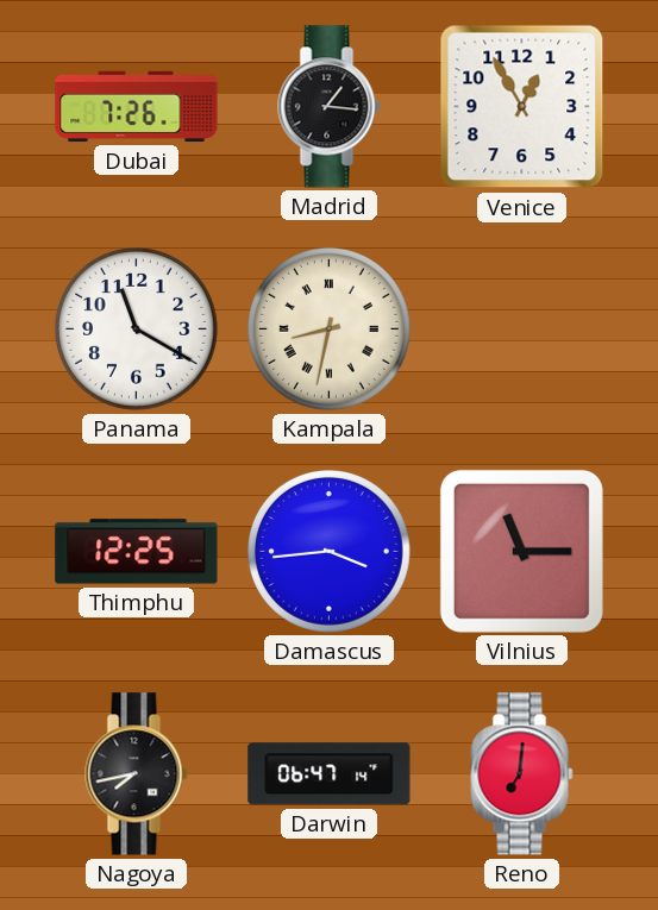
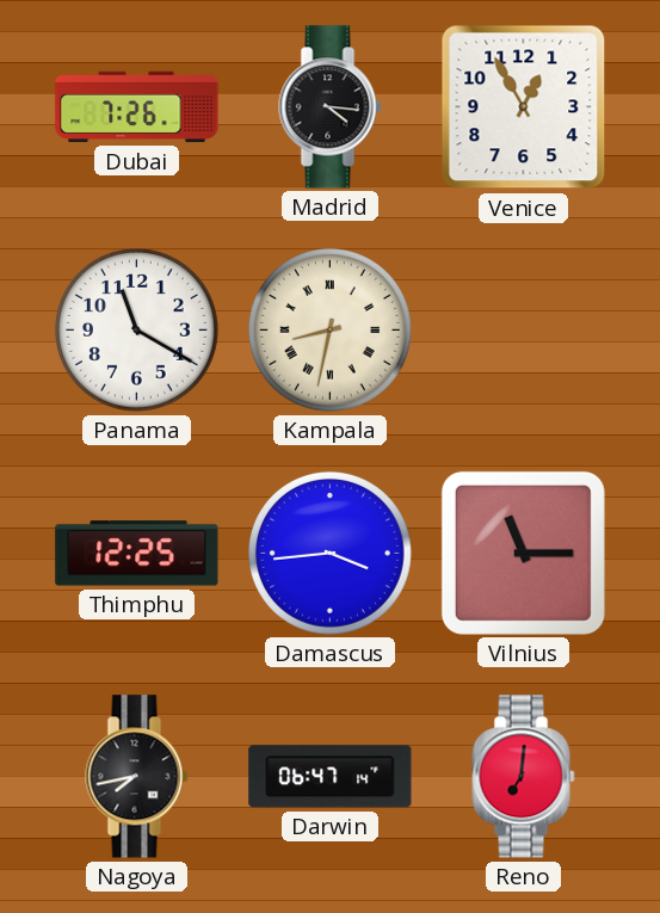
Madrid: 1:16 -> 4:16 (331, 107)
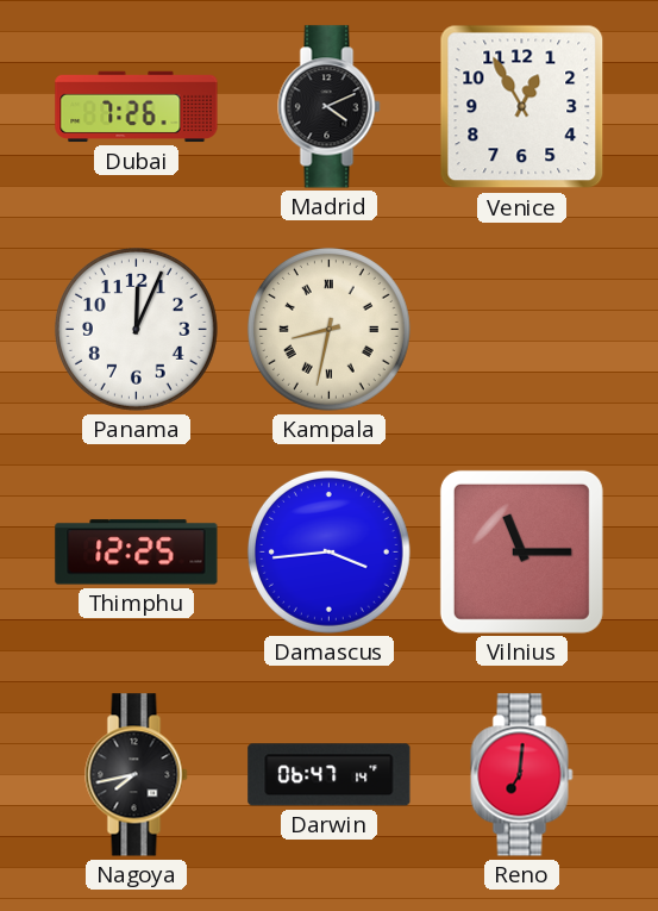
Madrid: 4:16 -> 4:11 (330, 107)
Panama: 11:20 -> 12:04 (136, 329)
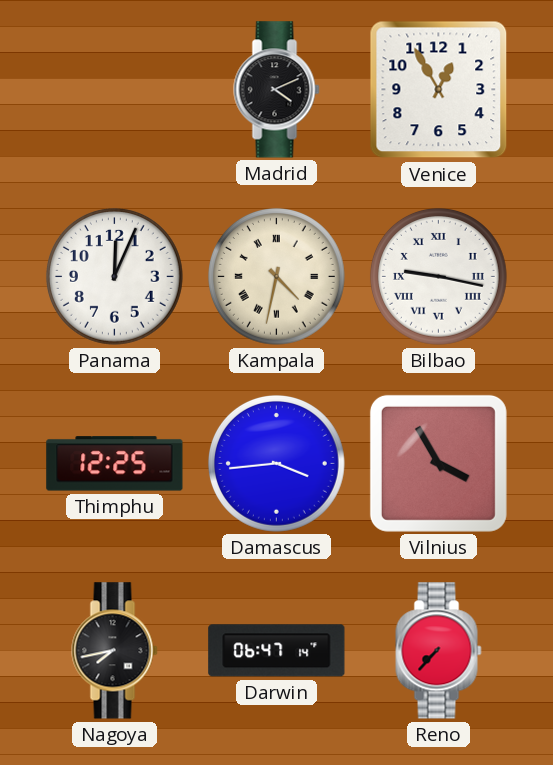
Dubai: 7:26 -> none (137, 107)
Kampala: 8:32 -> 4:32 (276, 276)
Bilbao: none -> 9:17 (438, 276)
Vilnius: 11:15 -> 3:55 (438, 463)
Reno: 7:01 -> 7:37 (439, 651)
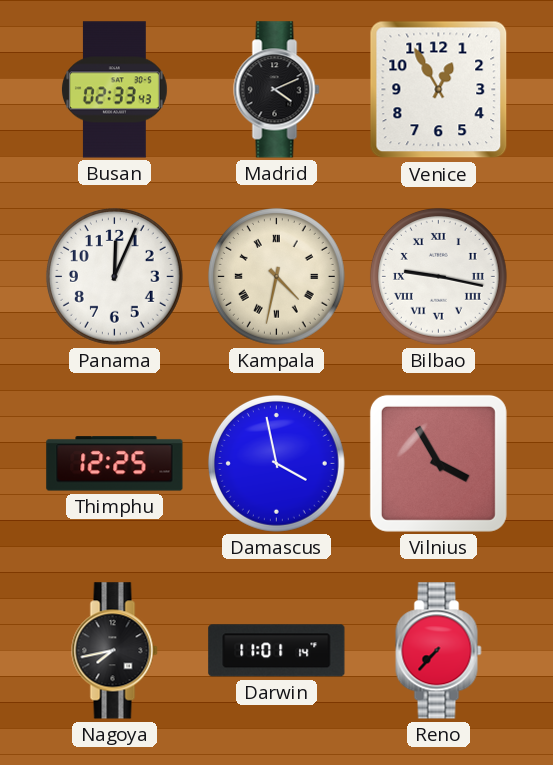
Busan: none -> 02:33 (114, 90)
Damascus: 3:44 -> 3:58 (276, 463)
Darwin: 06:47 -> 11:01 (277, 651)
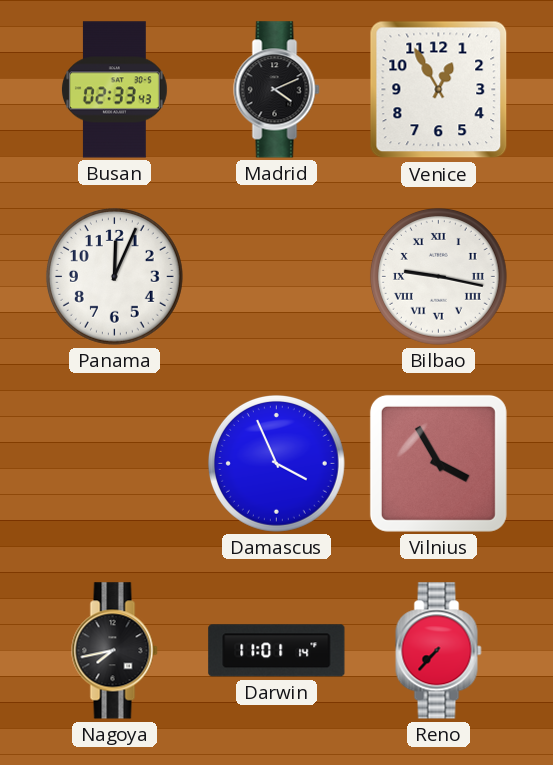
Kampala: 4:32 -> none (276, 276)
Thimphu: 12:25 -> none (115, 464)
Damascus: 3:58 -> 3:56 (276, 463)
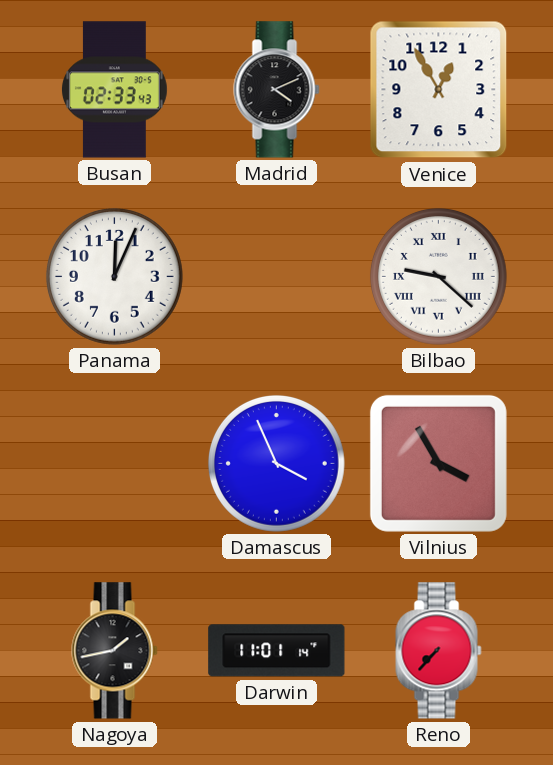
Bilbao: 9:17 -> 9:22 (438, 276)
Nagoya: 7:43 -> 1:43 (115, 651)
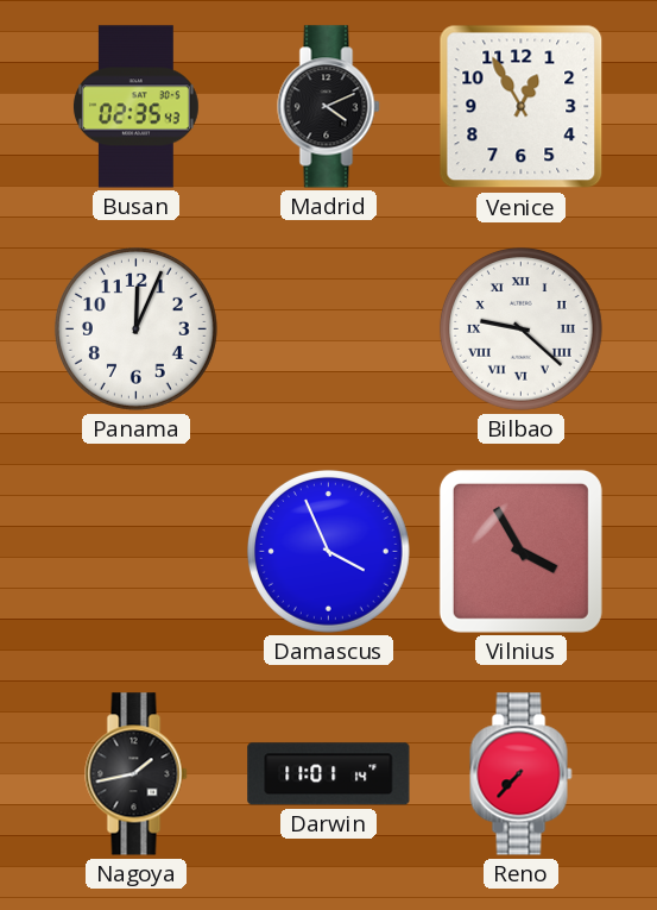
Busan: 02:33 -> 02:35 (135, 107)
